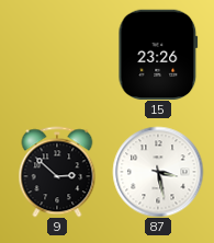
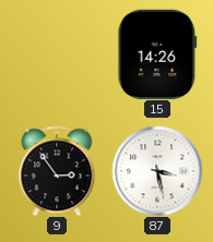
15: 23:26 -> 14:26 (157, 55)
9: 2:52 -> 2:54 (57, 171)
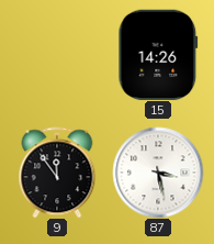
9: 2:54 -> 11:54 (57, 173)
